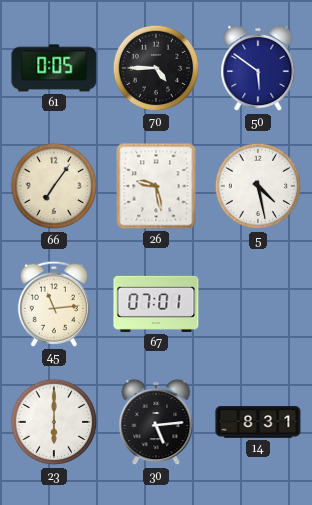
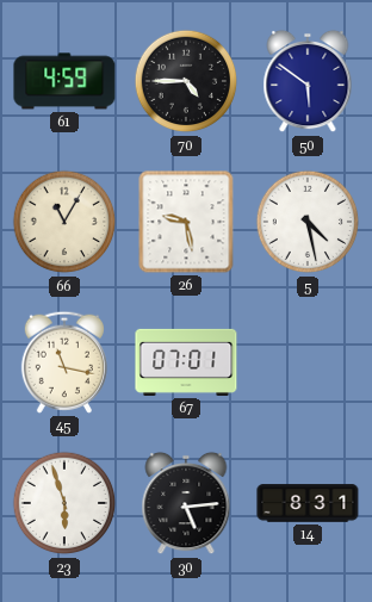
61: 0:05 -> 4:59 (64, 81)
66: 7:06 -> 11:05 (64, 222)
45: 11:14 -> 11:17 (64, 362)
23: 6:00 -> 5:57 (64, 503)
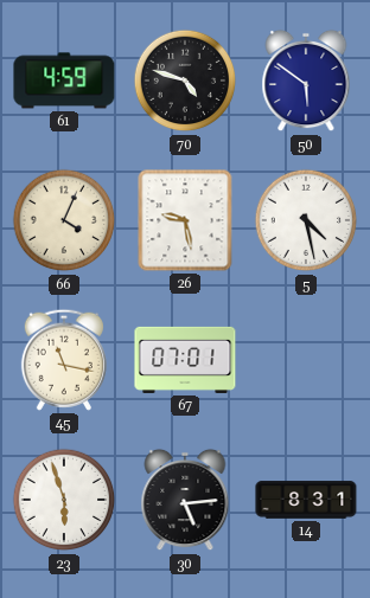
70: 4:45 -> 4:48 (185, 81)
66: 11:05 -> 4:04 (64, 220)
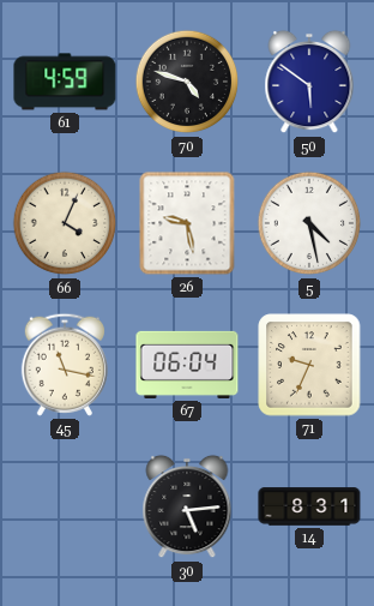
67: 07:01 -> 06:04 (187, 365)
71: none -> 9:34 (309, 365)
23: 5:57 -> none (64, 500)
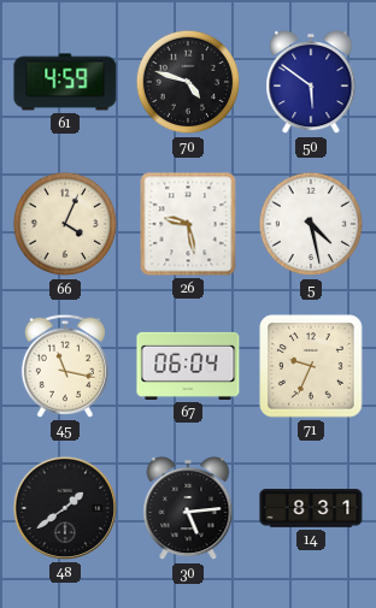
48: none -> 1:39 (65, 508)
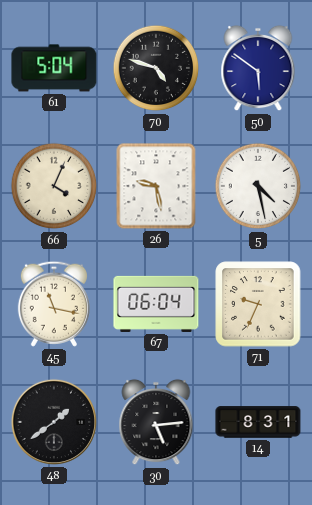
61: 4:59 -> 5:04 (54, 68)
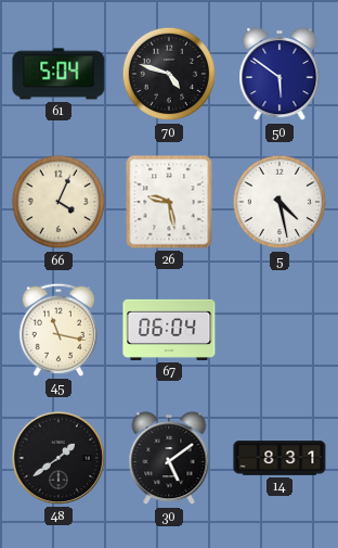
71: 9:34 -> none (258, 304)
30: 5:14 -> 5:09 (169, 458)
